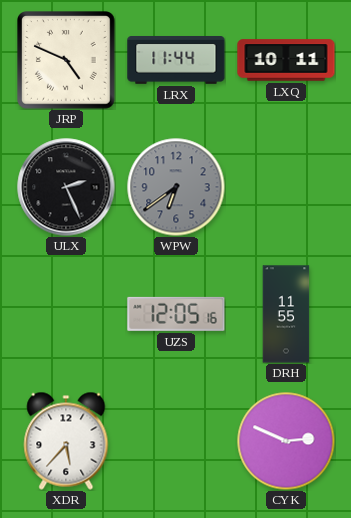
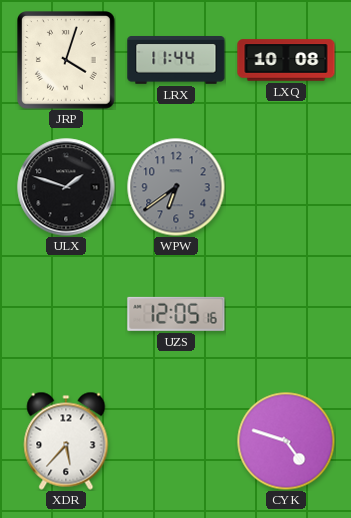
JRP: 4:49 -> 4:03 (67, 61)
LXQ: 10:11 -> 10:08 (286, 60)
ULX: 2:26 -> 1:48 (66, 187)
DRH: 11:55 -> none (286, 314)
CYK: 2:49 -> 4:48 (286, 441)
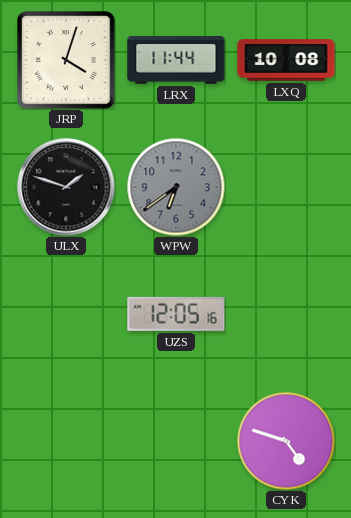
XDR: 5:37 -> none (66, 441)
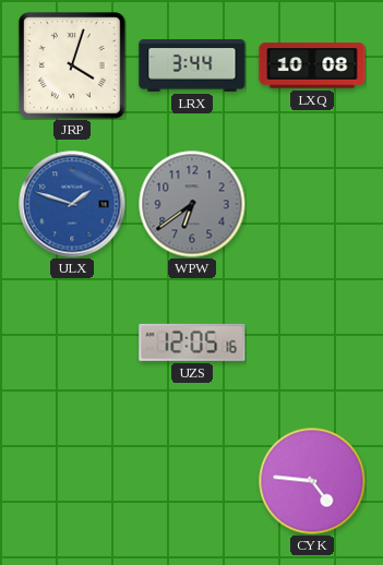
LRX: 11:44 -> 3:44 (192, 67)
ULX dial: black -> blue (72, 204)
CYK: 4:48 -> 4:46 (312, 481)
